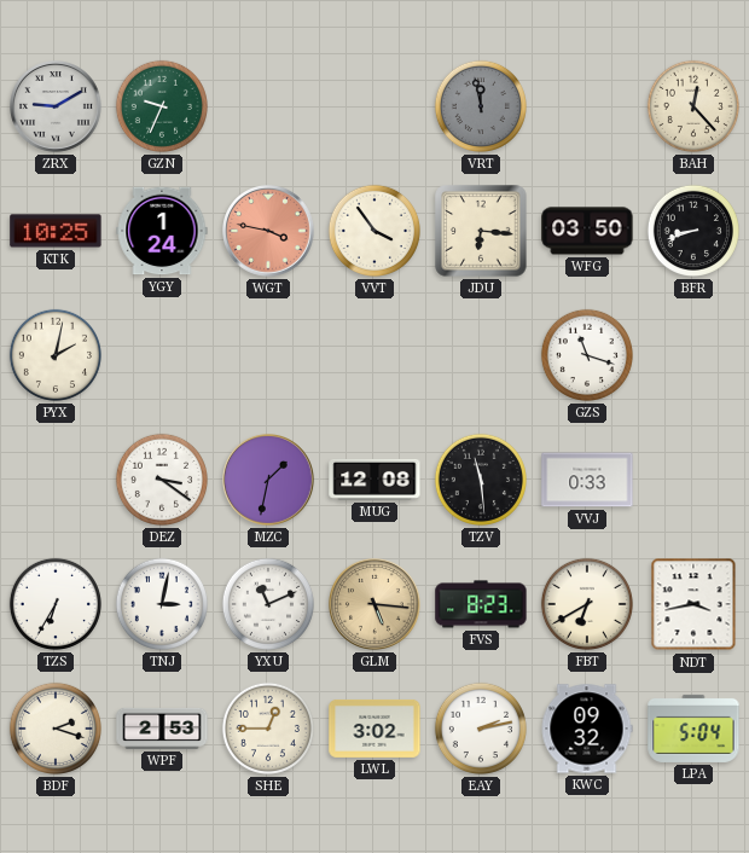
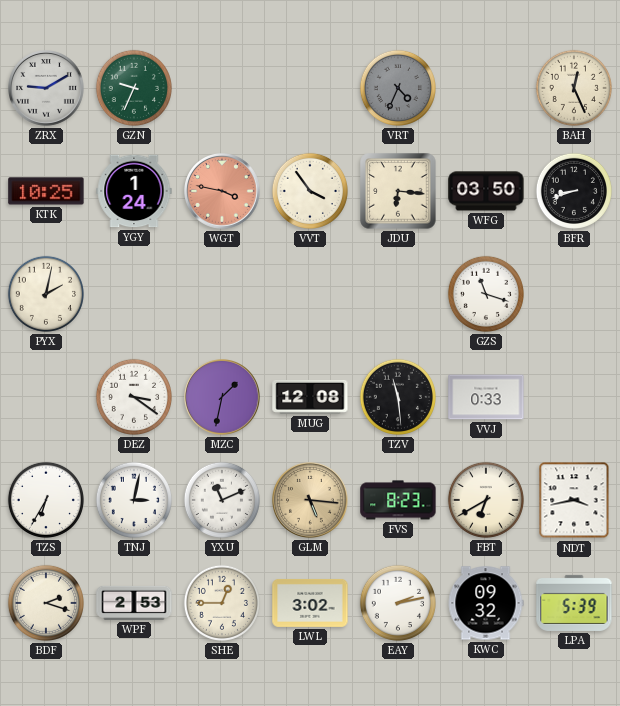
VRT: 11:58 -> 4:34 (398, 88)
BAH: 12:23 -> 12:26 (574, 88)
LPA: 5:04 -> 5:39 (574, 603)
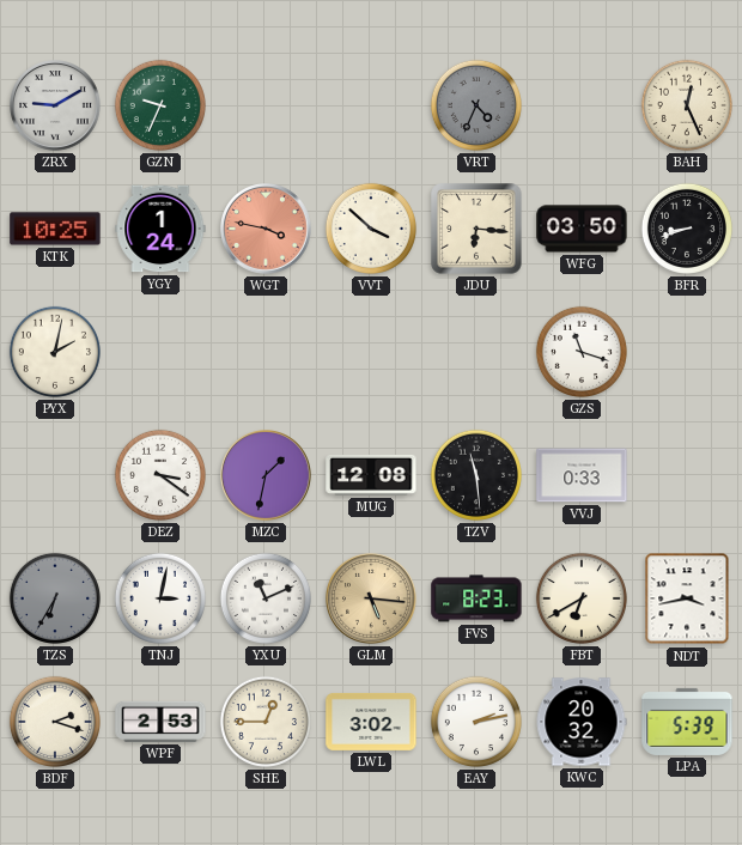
VVT: 3:54 -> 3:52 (371, 229)
TZS dial: white -> grey (55, 598)
KWC: 09:32 -> 20:32 (582, 722)
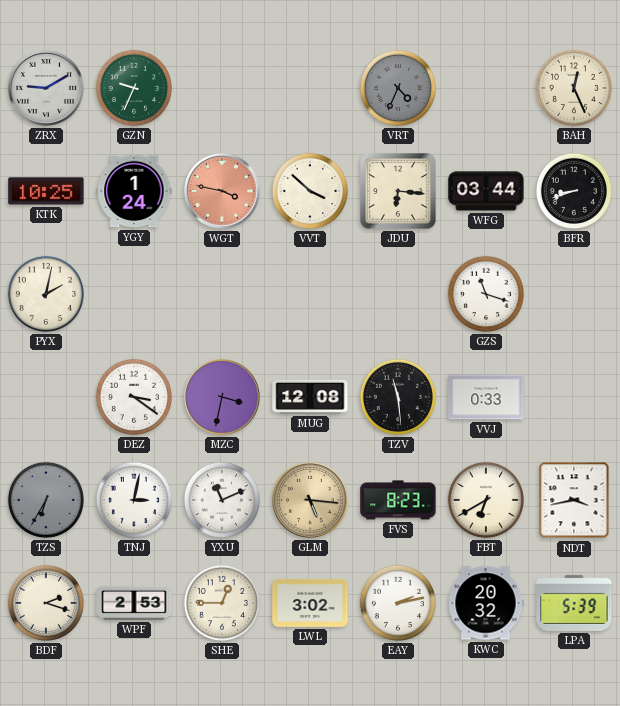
WFG: 03:50 -> 03:44 (486, 191)
MZC: 1:32 -> 3:32 (223, 398)
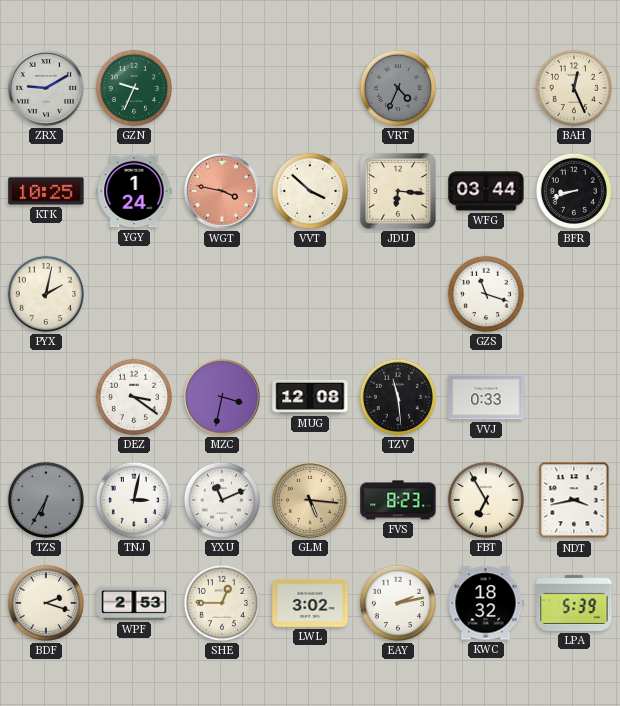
FBT: 6:40 -> 6:55 (486, 500)
KWC: 20:32 -> 18:32 (486, 603)
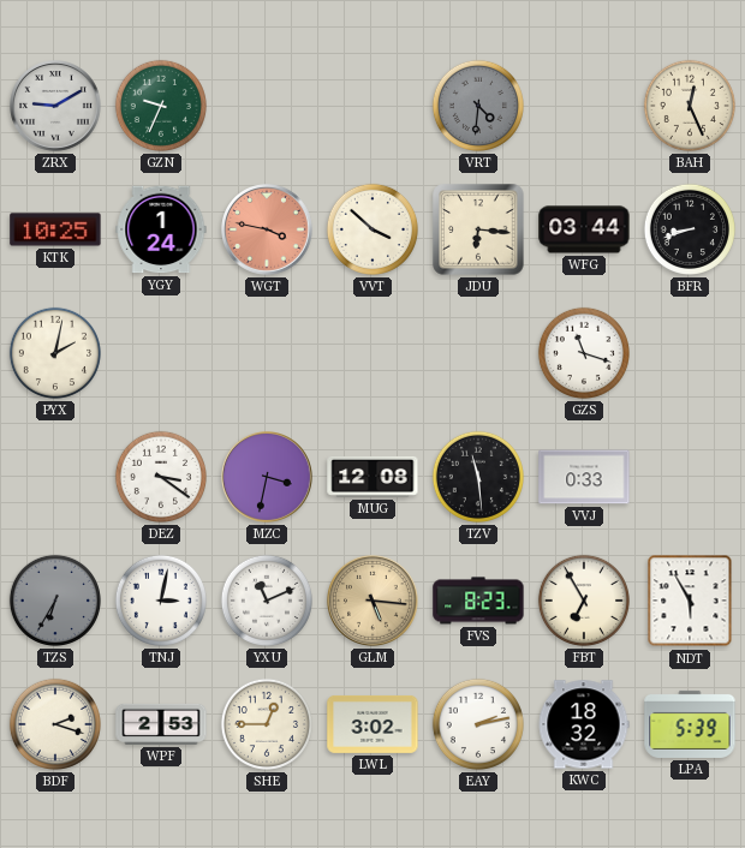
VRT: 4:34 -> 4:31 (478, 106)
NDT: 3:43 -> 5:55 (690, 601)
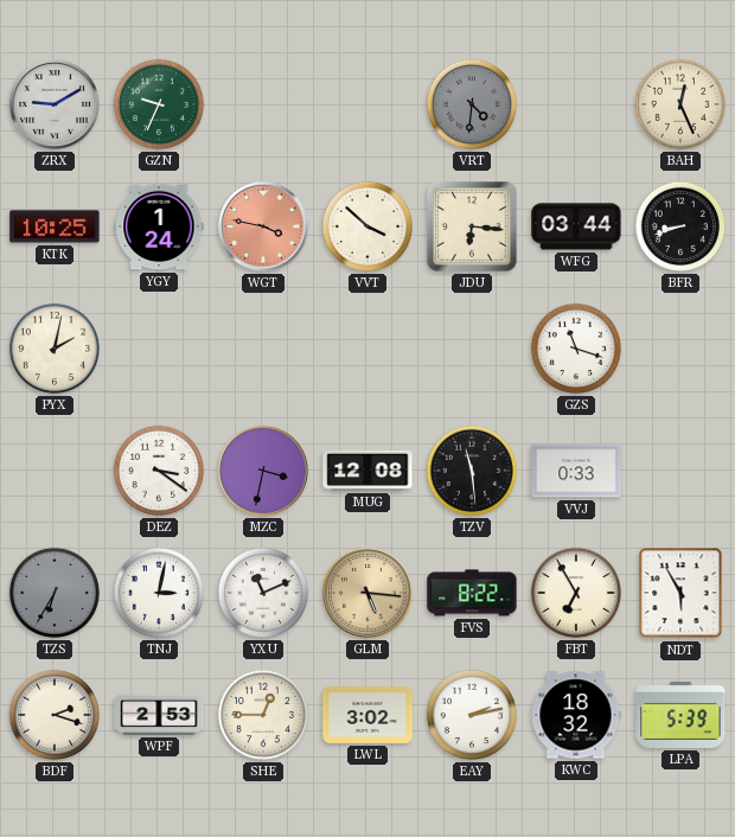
FVS: 8:23 -> 8:22 (472, 593)
